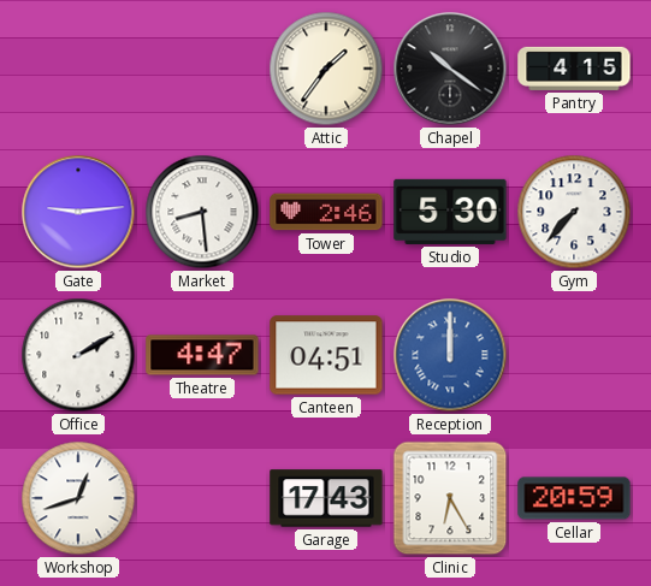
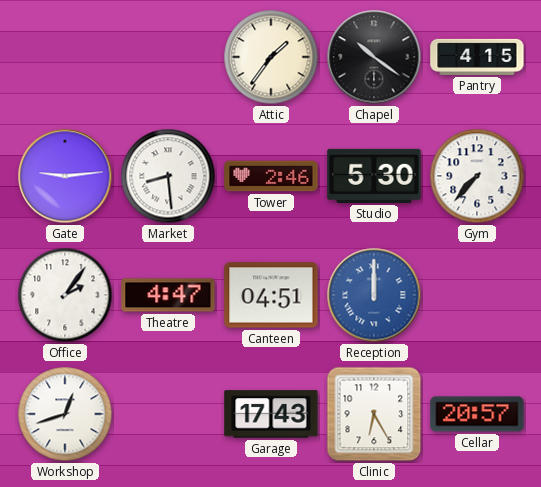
Office: 2:10 -> 2:06 (65, 295)
Cellar: 20:59 -> 20:57 (477, 414)
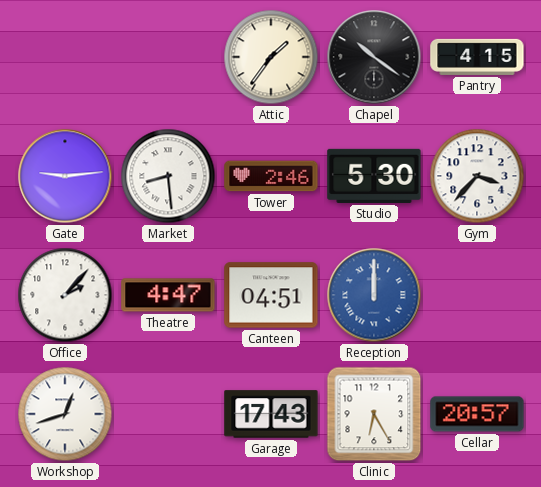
Gym: 7:37 -> 3:37 (477, 176)
Office: 2:06 -> 2:07 (65, 295)
